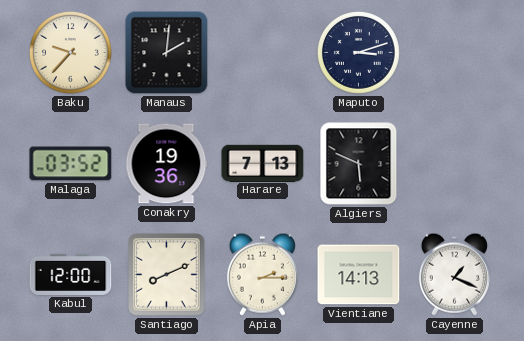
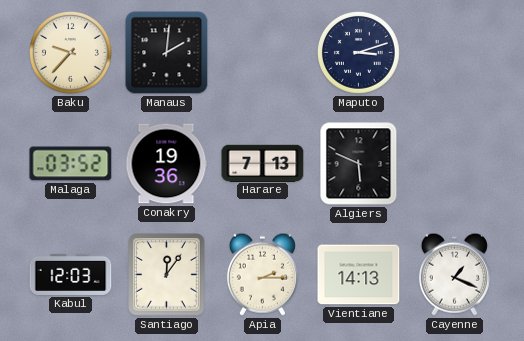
Kabul: 12:00 -> 12:03 (71, 274)
Santiago: 8:11 -> 12:06 (167, 275)
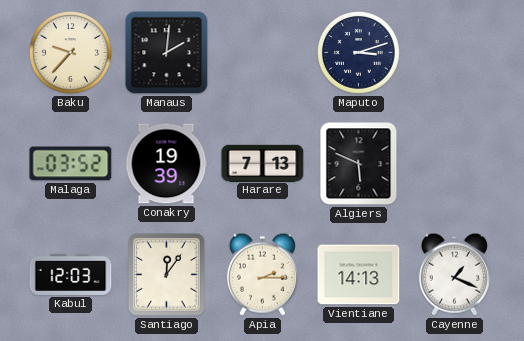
Conakry: 19:36 -> 19:39 (166, 164)
